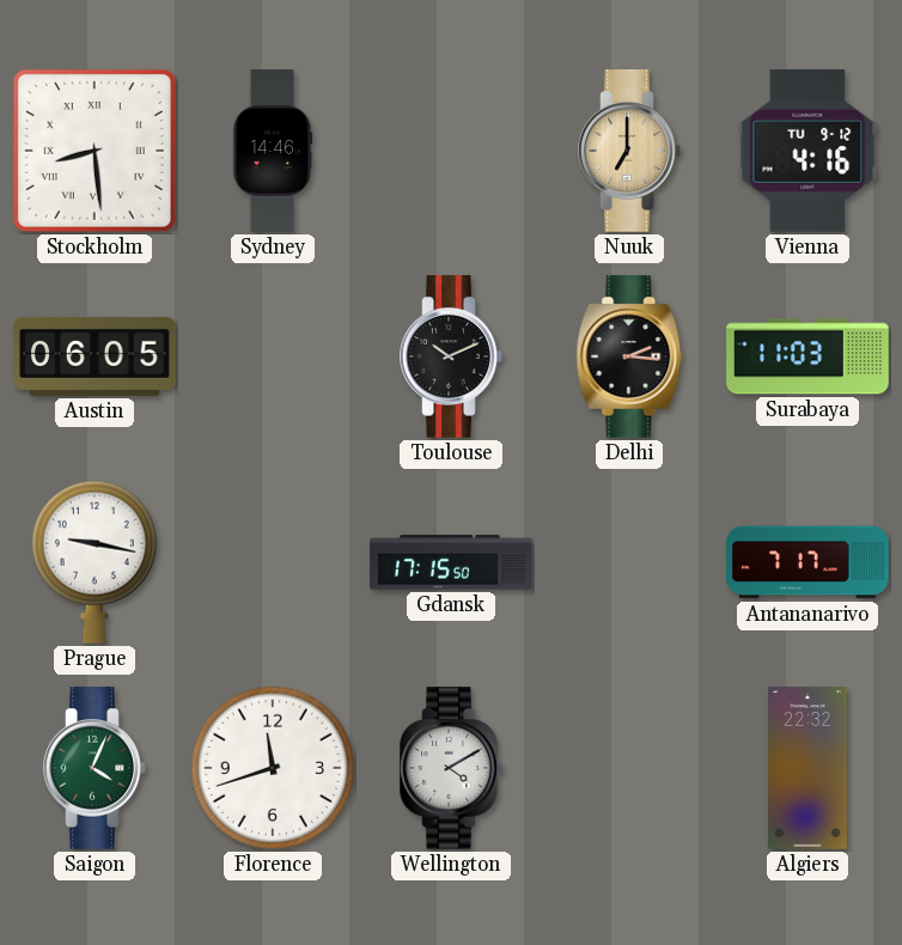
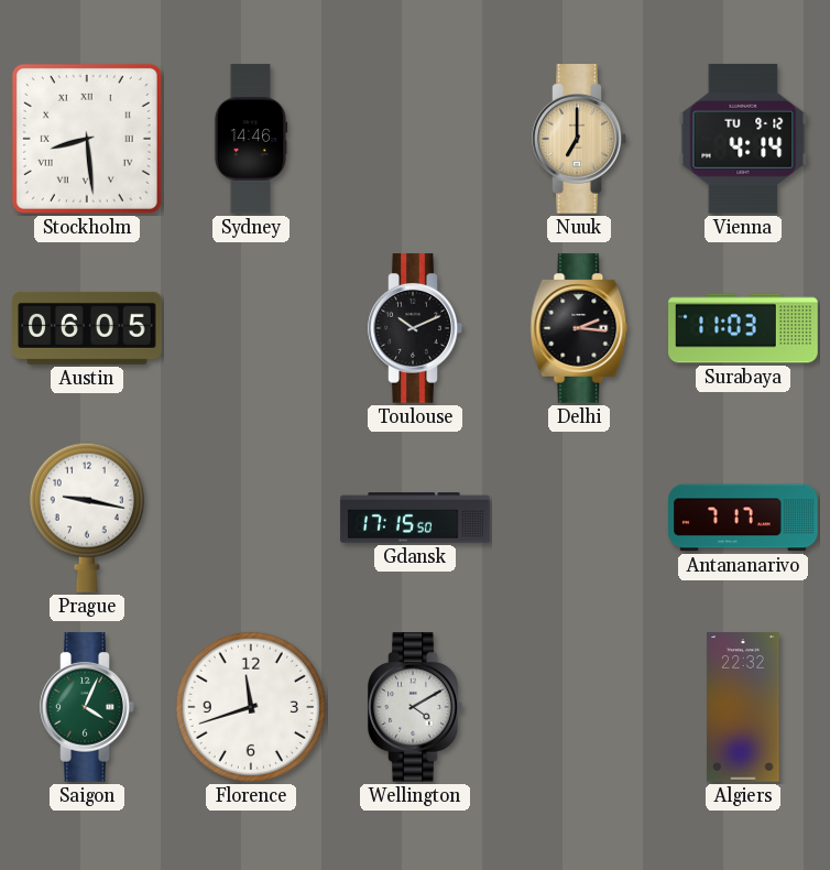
Vienna: 4:16 -> 4:14 (743, 139)
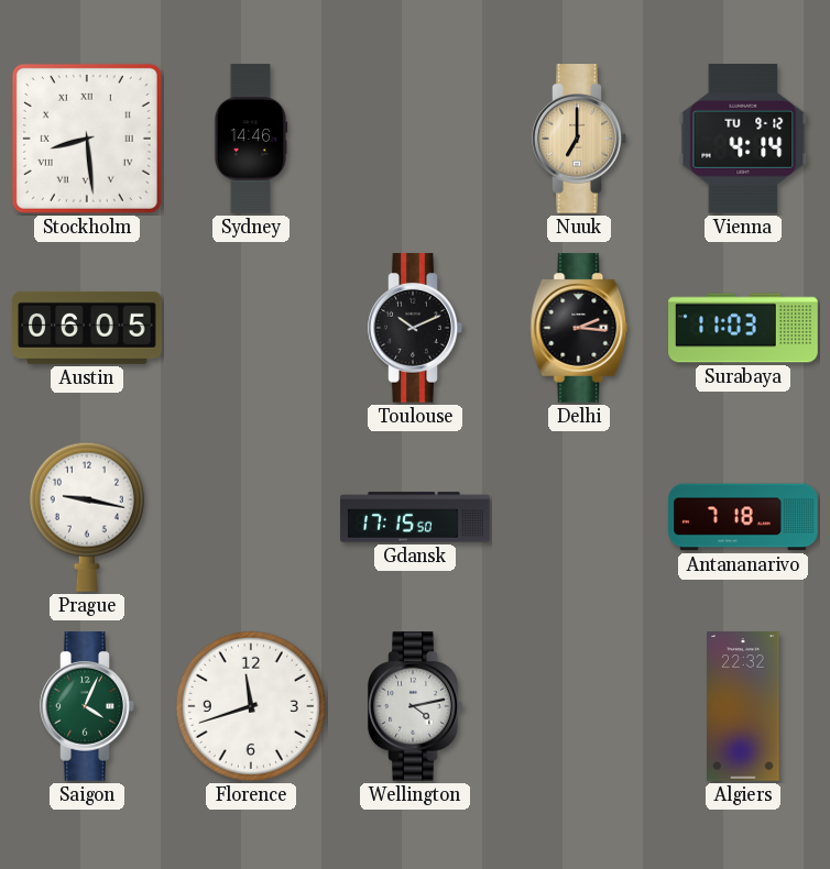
Antananarivo: 7:17 -> 7:18 (743, 517)
Wellington: 4:10 -> 4:13 (415, 706)
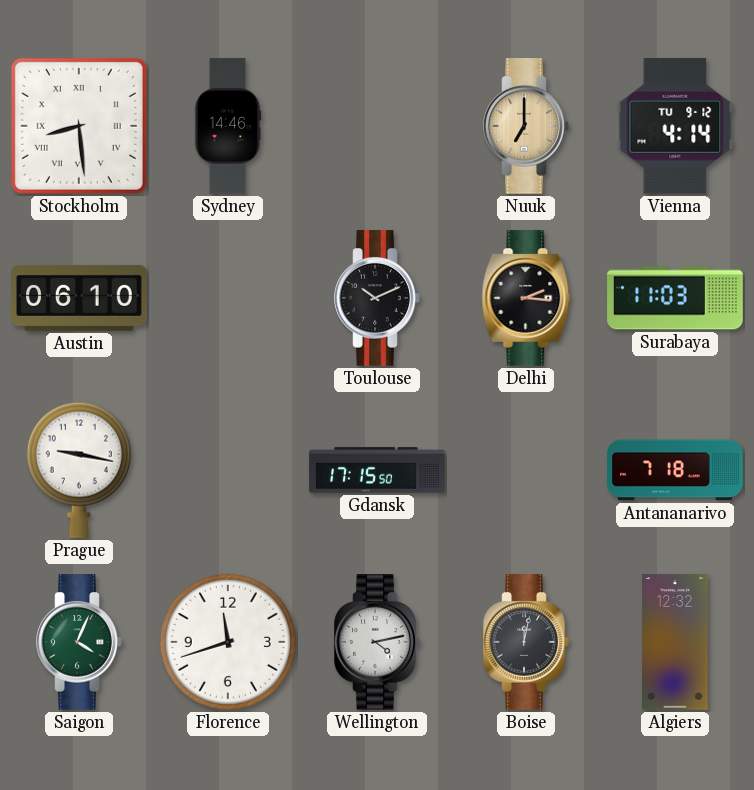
Austin: 06:05 -> 06:10 (79, 298)
Boise: none -> 12:02 (526, 642)
Algiers: 22:32 -> 12:32 (675, 642)
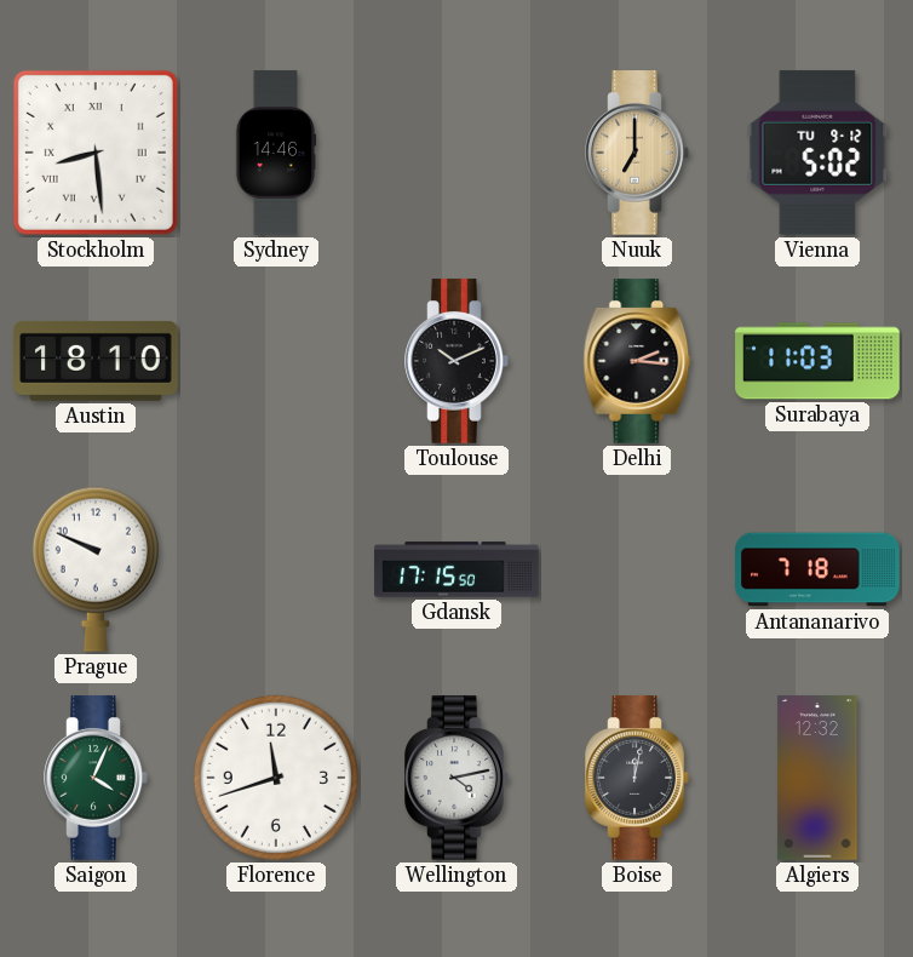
Vienna: 4:14 -> 5:02 (817, 153)
Austin: 06:10 -> 18:10 (96, 361)
Prague: 9:17 -> 9:49 (96, 569)
